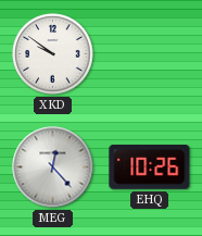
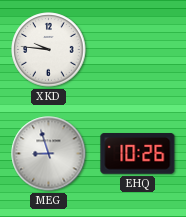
XKD: 9:51 -> 9:46 (49, 50)
MEG: 12:23 -> 8:57 (49, 154)
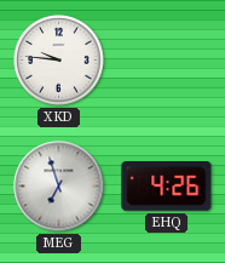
MEG: 8:57 -> 6:57 (59, 187)
EHQ: 10:26 -> 4:26 (167, 187)
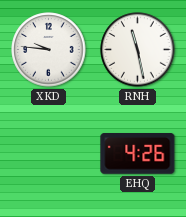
RNH: none -> 11:28 (138, 50)
MEG: 6:57 -> none (59, 187)
